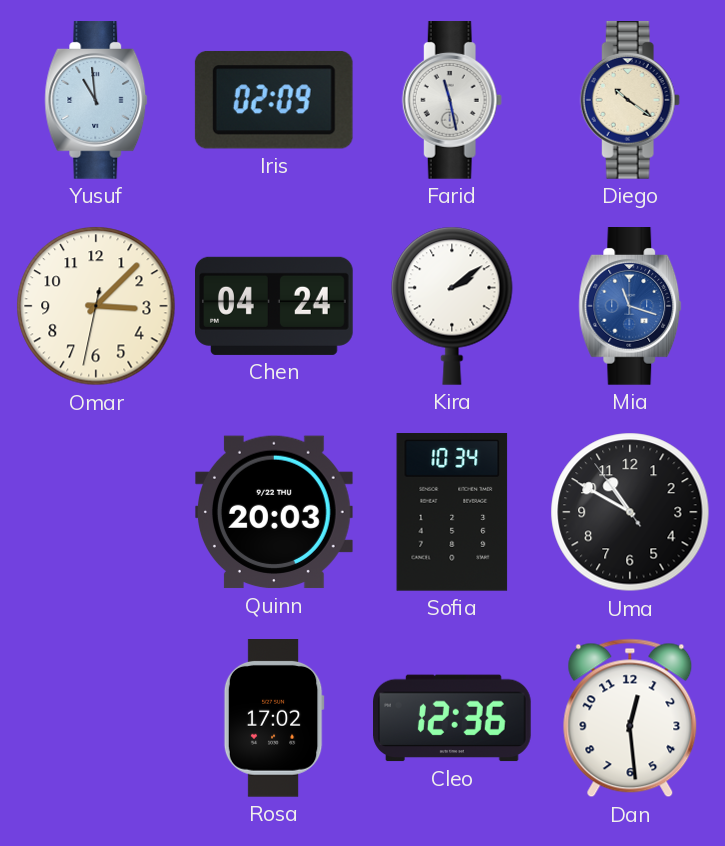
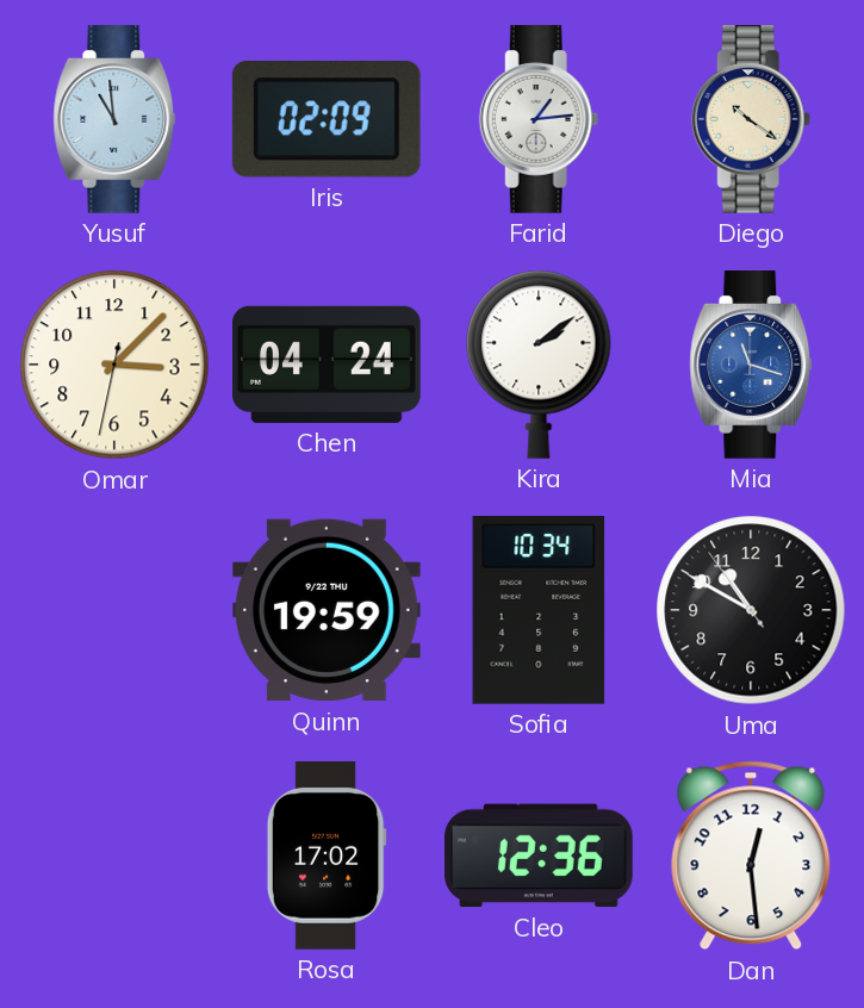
Farid: 11:28 -> 1:14 (539, 120)
Quinn: 20:03 -> 19:59 (328, 610)
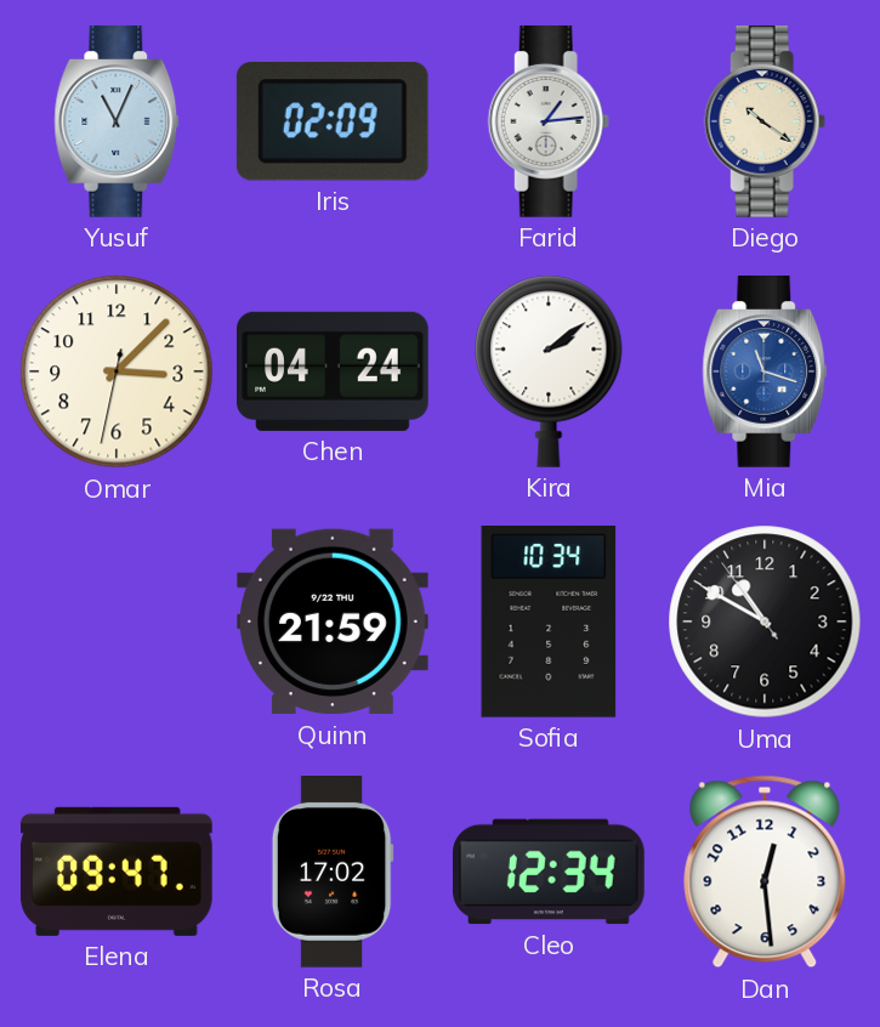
Yusuf: 10:59 -> 11:04 (117, 123)
Quinn: 19:59 -> 21:59 (334, 622)
Elena: none -> 09:47 (118, 872)
Cleo: 12:36 -> 12:34 (550, 872)
